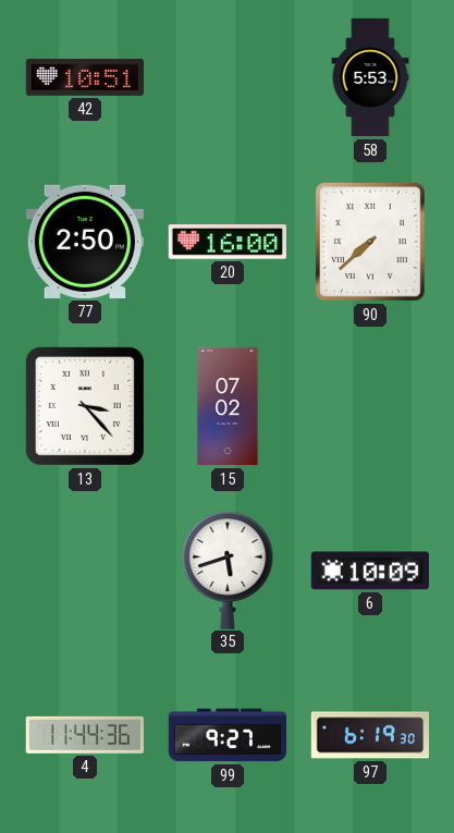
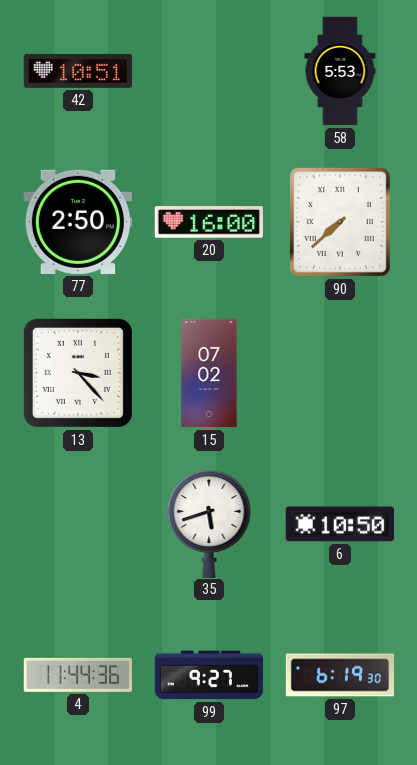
6: 10:09 -> 10:50 (339, 524)
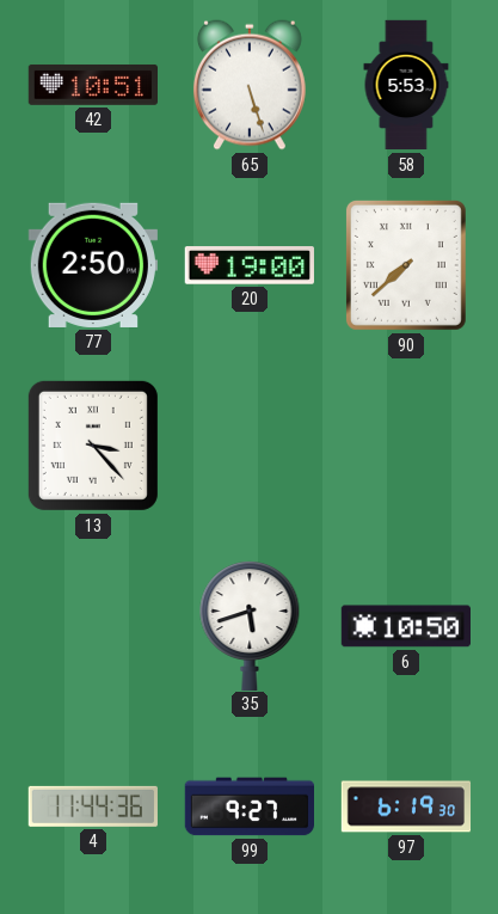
65: none -> 5:27 (250, 85)
20: 16:00 -> 19:00 (250, 265)
15: 07:02 -> none (209, 373)
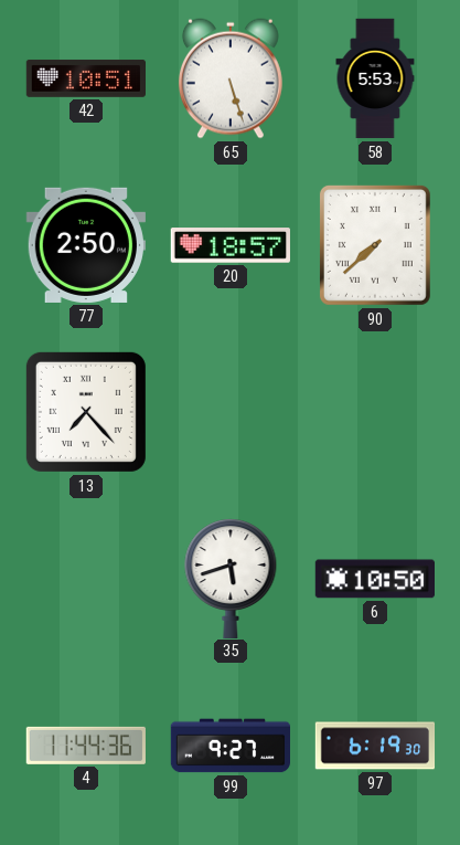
20: 19:00 -> 18:57 (231, 245)
13: 3:23 -> 7:23 (86, 412)
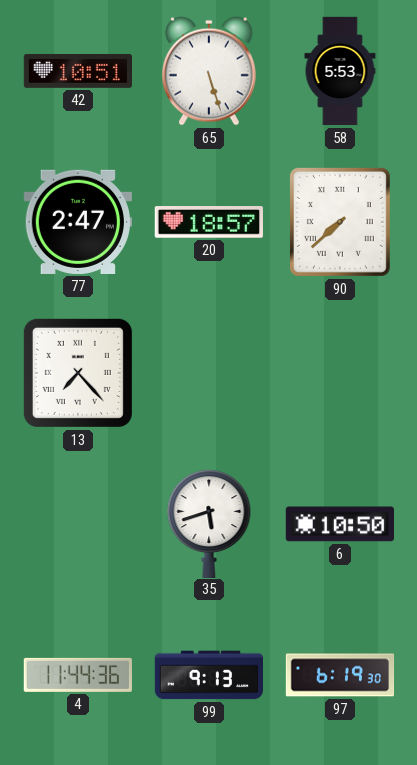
77: 2:50 -> 2:47 (77, 222)
99: 9:27 -> 9:13 (208, 675)
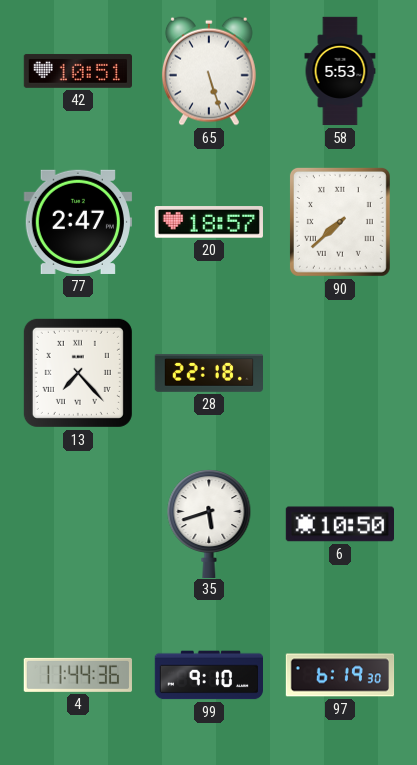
28: none -> 22:18 (208, 373)
99: 9:13 -> 9:10 (208, 675)
